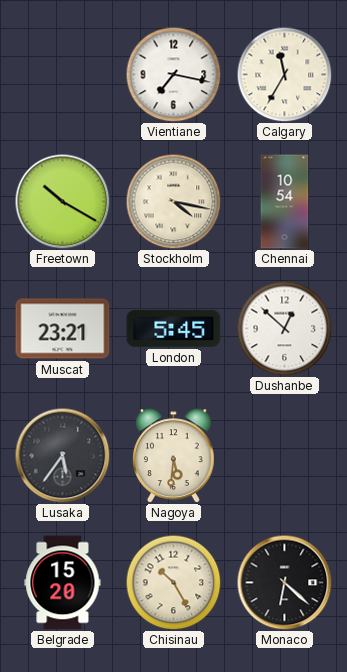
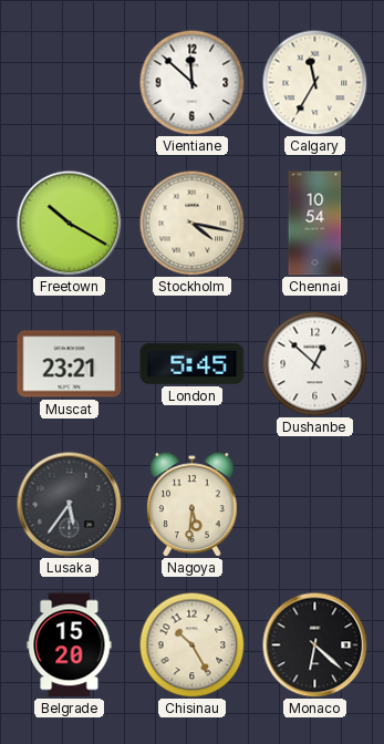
Vientiane: 7:17 -> 11:52 (191, 82)
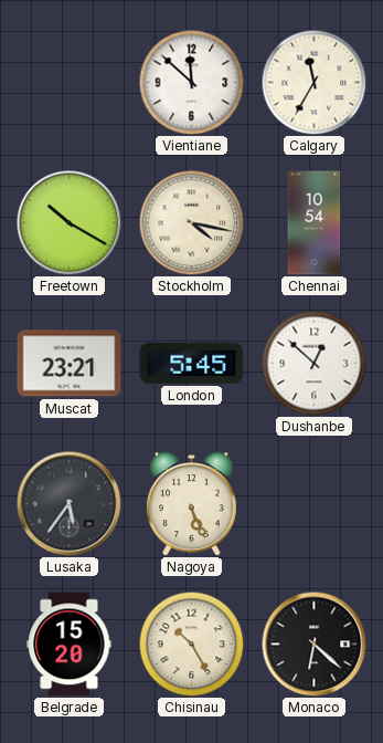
Nagoya: 5:31 -> 5:26 (192, 504)
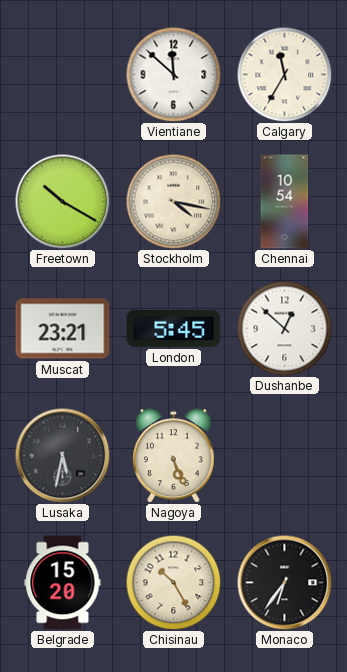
Lusaka: 5:36 -> 5:32 (62, 455)
Monaco: 6:22 -> 6:36 (284, 582)
